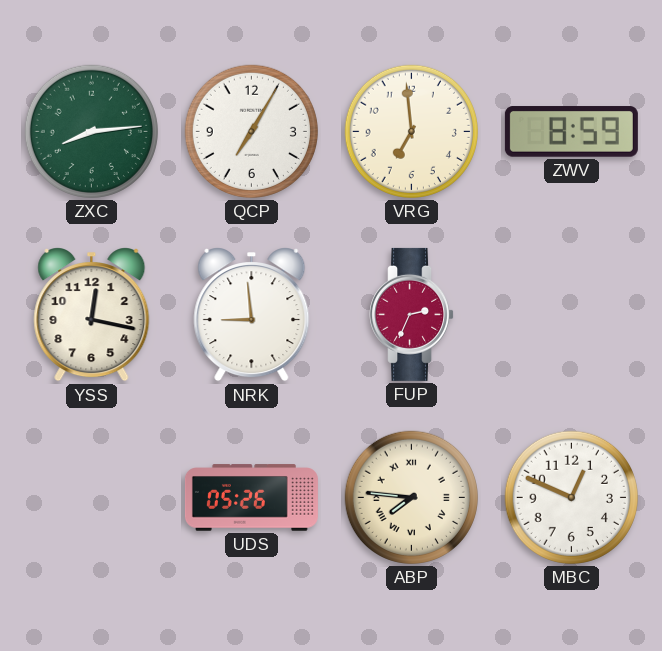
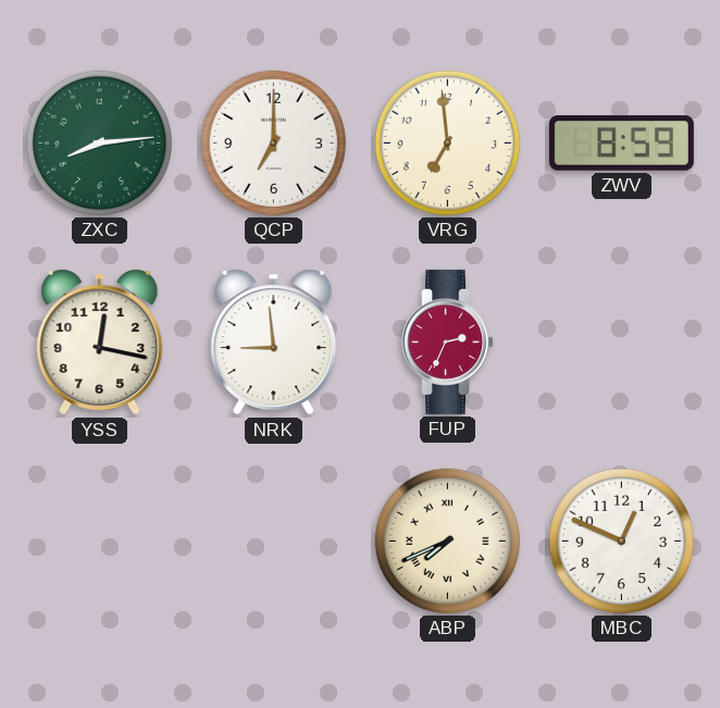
QCP: 7:05 -> 7:00 (273, 142)
UDS: 05:26 -> none (251, 498)
ABP: 7:46 -> 7:41 (447, 541)
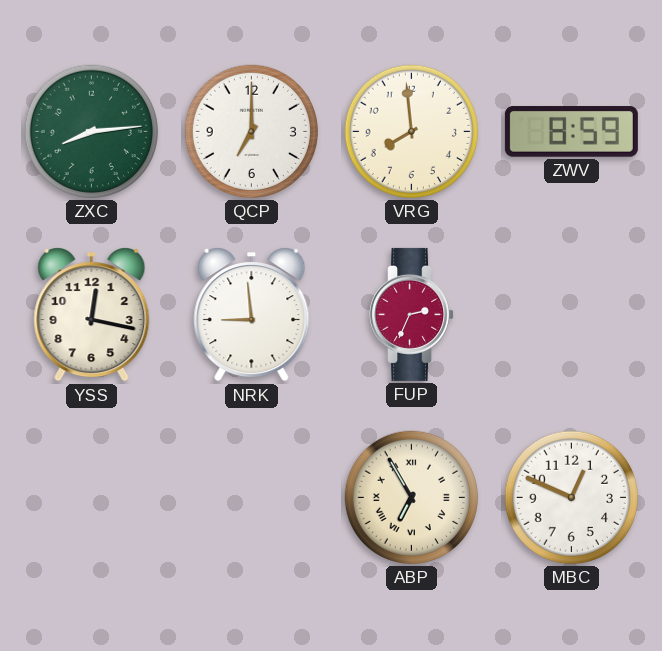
VRG: 6:59 -> 7:59 (411, 131)
ABP: 7:41 -> 6:55 (411, 497)
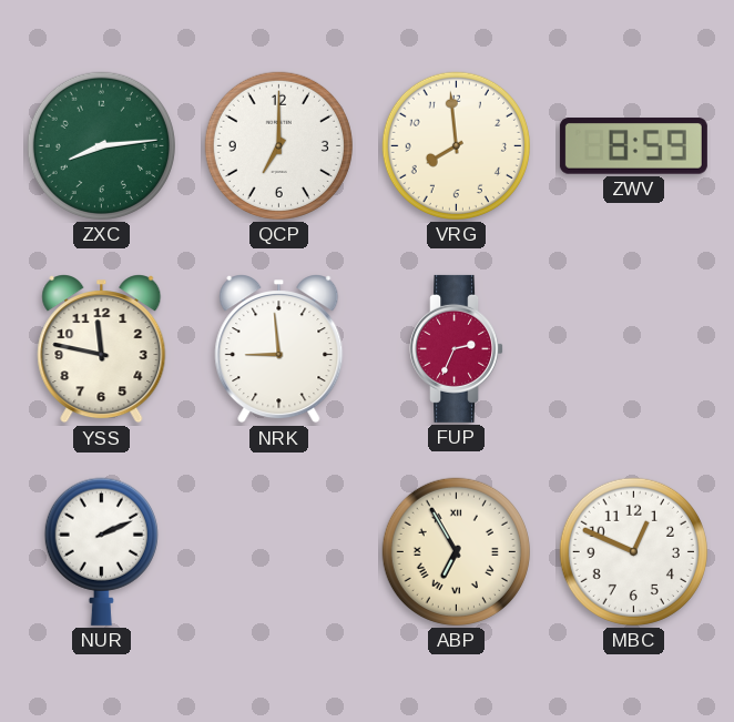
YSS: 12:17 -> 11:47 (102, 349)
NUR: none -> 2:11 (101, 551)
